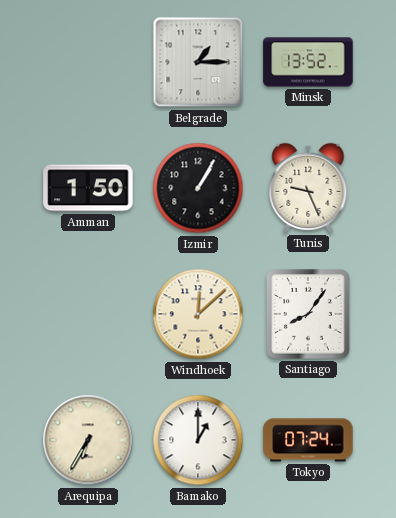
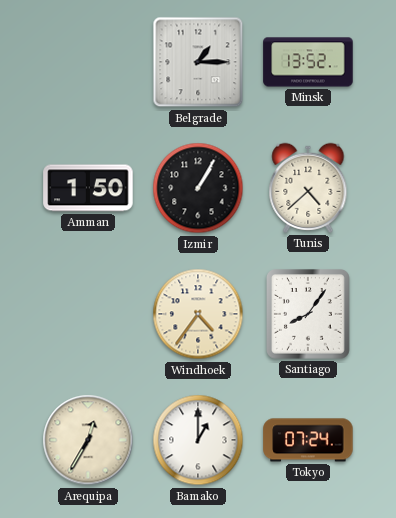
Tunis: 9:26 -> 4:38 (308, 188)
Windhoek: 12:08 -> 4:36 (198, 314)
Arequipa: 6:35 -> 12:35 (88, 440)
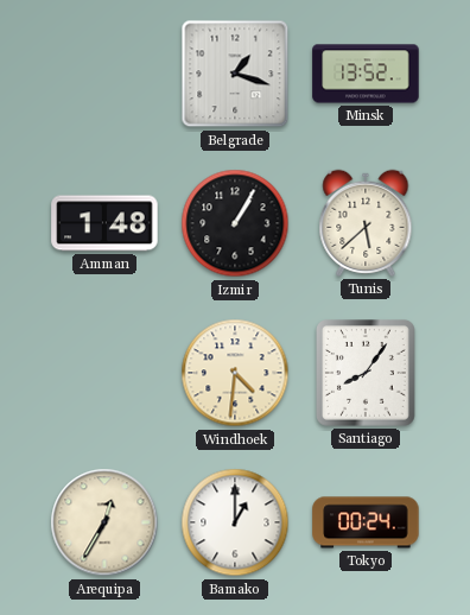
Belgrade: 1:15 -> 1:18 (235, 74)
Amman: 1:50 -> 1:48 (104, 223)
Tunis: 4:38 -> 5:38 (366, 223)
Windhoek: 4:36 -> 4:31 (235, 373)
Tokyo: 07:24 -> 00:24 (366, 522)
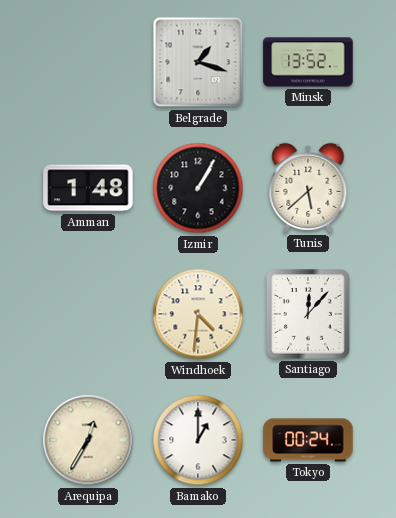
Santiago: 8:06 -> 12:07 (309, 315)
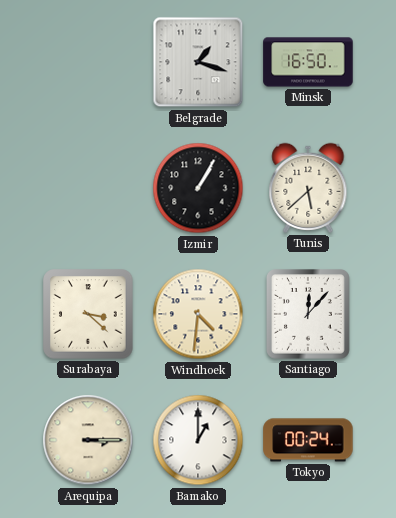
Minsk: 13:52 -> 16:50 (308, 62)
Amman: 1:48 -> none (88, 188)
Surabaya: none -> 3:22 (88, 314)
Arequipa: 12:35 -> 3:15 (88, 440)
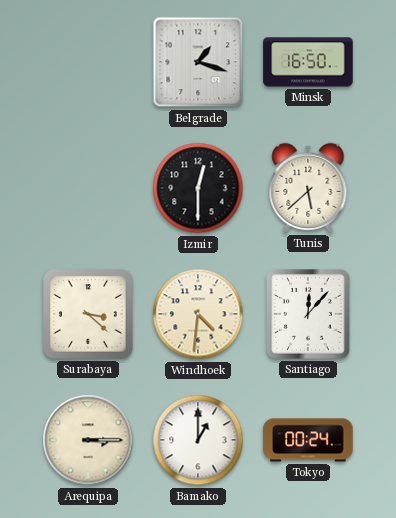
Izmir: 1:05 -> 12:30 (198, 188)
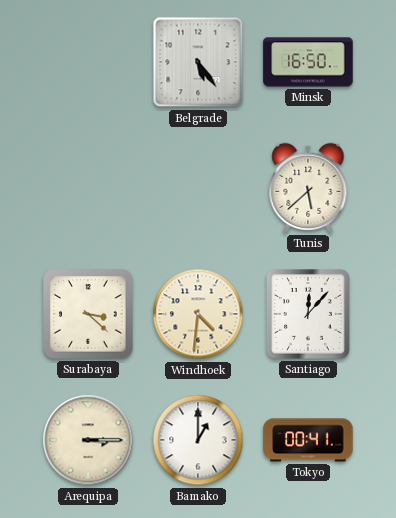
Belgrade: 1:18 -> 5:24 (198, 62)
Izmir: 12:30 -> none (198, 188)
Tokyo: 00:24 -> 00:41 (308, 440)
